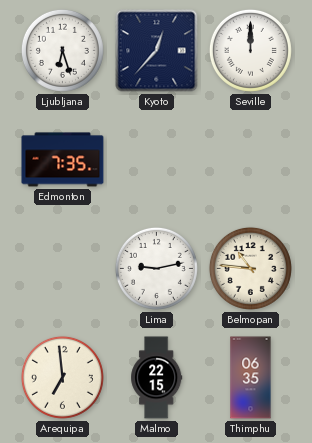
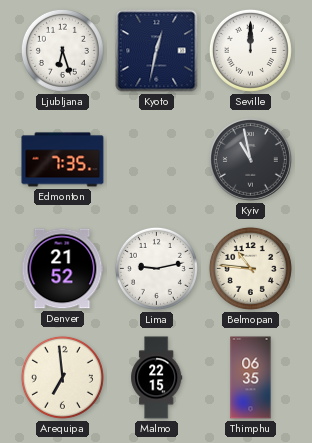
Kyoto: 12:37 -> 12:32 (157, 51)
Kyiv: none -> 10:58 (251, 160)
Denver: none -> 21:52 (62, 269)
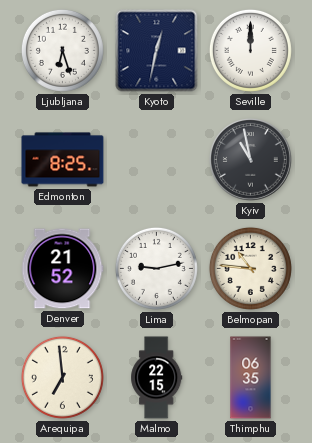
Edmonton: 7:35 -> 8:25 (63, 160)
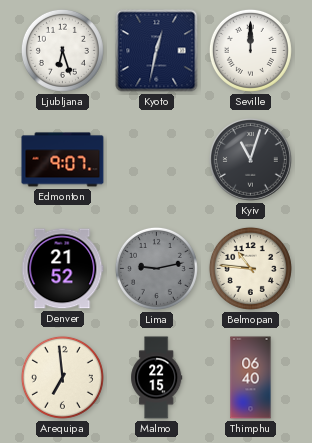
Edmonton: 8:25 -> 9:07 (63, 160)
Kyiv: 10:58 -> 11:03 (251, 160)
Lima dial: white -> grey (156, 268)
Thimphu: 06:35 -> 06:40 (251, 378)
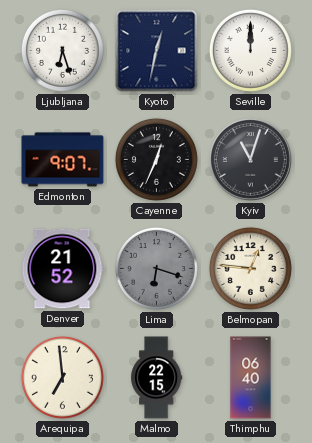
Cayenne: none -> 12:34 (156, 159)
Lima: 9:13 -> 6:18 (156, 268)
Belmopan: 10:46 -> 12:46 (250, 268)
